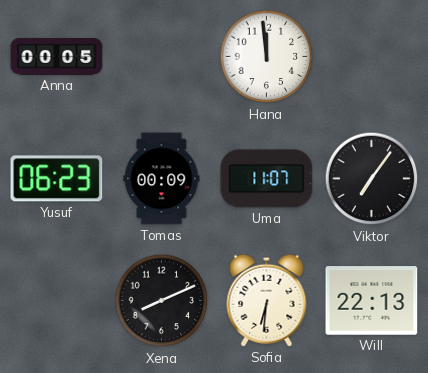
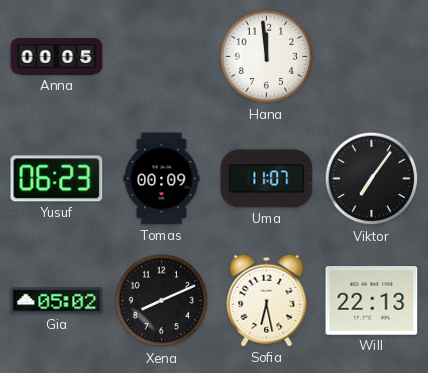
Gia: none -> 05:02 (57, 301)
Sofia: 6:31 -> 6:28 (267, 300)
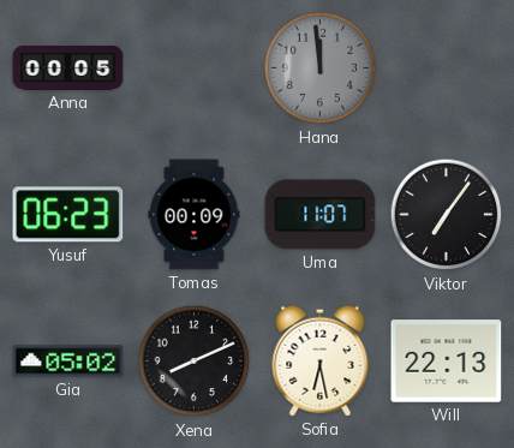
Hana dial: white -> grey (321, 68)
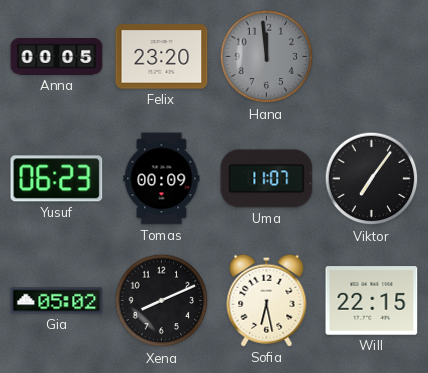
Felix: none -> 23:20 (162, 57)
Will: 22:13 -> 22:15 (372, 301)
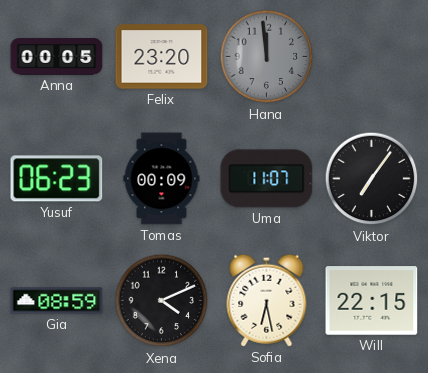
Gia: 05:02 -> 08:59 (57, 301)
Xena: 8:11 -> 4:11 (162, 301)
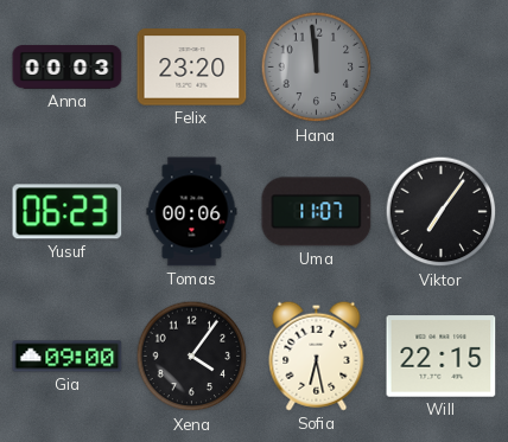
Anna: 00:05 -> 00:03 (68, 68)
Tomas: 00:09 -> 00:06 (192, 212)
Gia: 08:59 -> 09:00 (68, 357)
Xena: 4:11 -> 4:06 (192, 357)
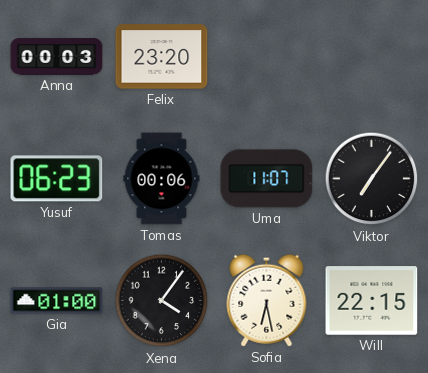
Hana: 11:59 -> none (317, 68)
Gia: 09:00 -> 01:00 (57, 301)
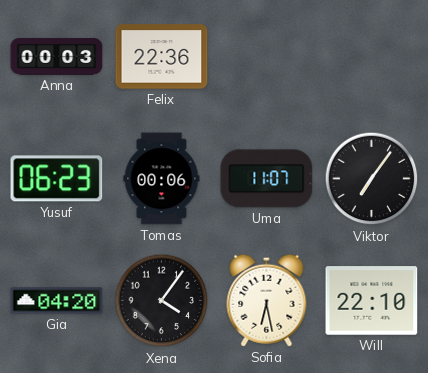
Felix: 23:20 -> 22:36 (162, 57)
Gia: 01:00 -> 04:20 (57, 301)
Will: 22:15 -> 22:10 (372, 301)
